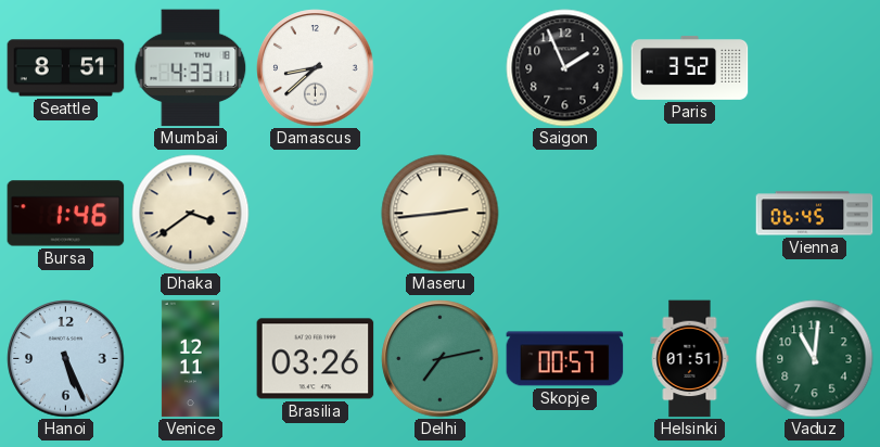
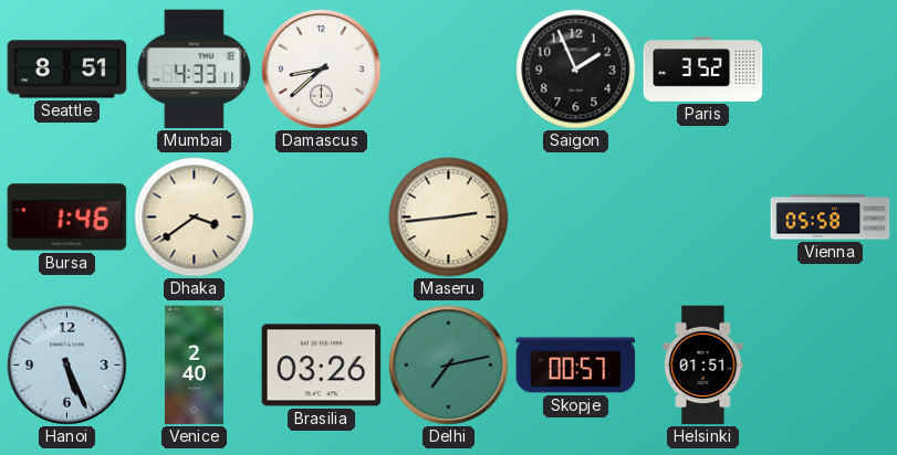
Vienna: 06:45 -> 05:58 (831, 218)
Venice: 12:11 -> 2:40 (194, 366)
Vaduz: 11:01 -> none (815, 359)
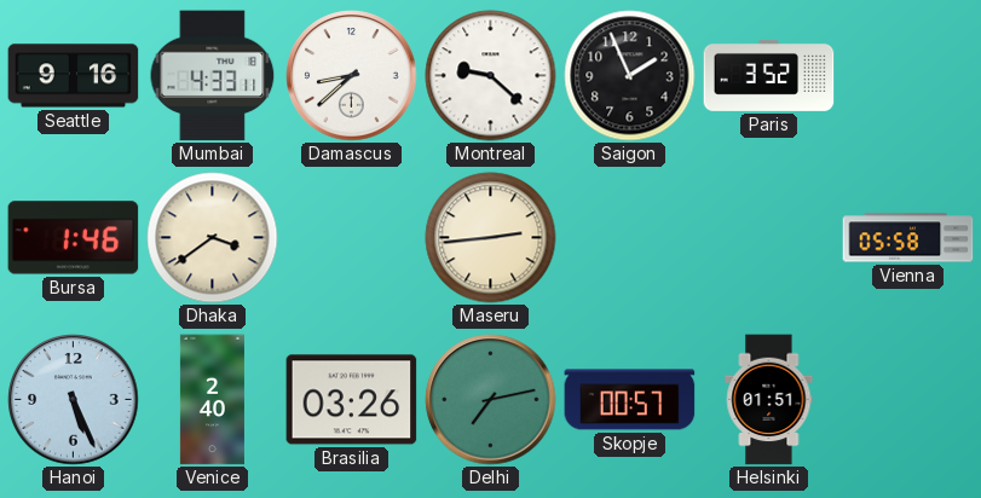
Seattle: 8:51 -> 9:16 (74, 76)
Montreal: none -> 9:22 (491, 76)
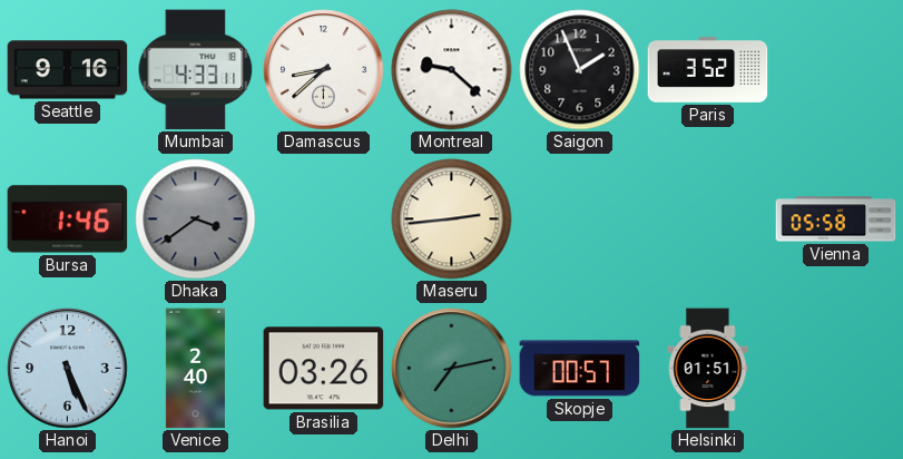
Dhaka dial: cream -> grey (196, 219)
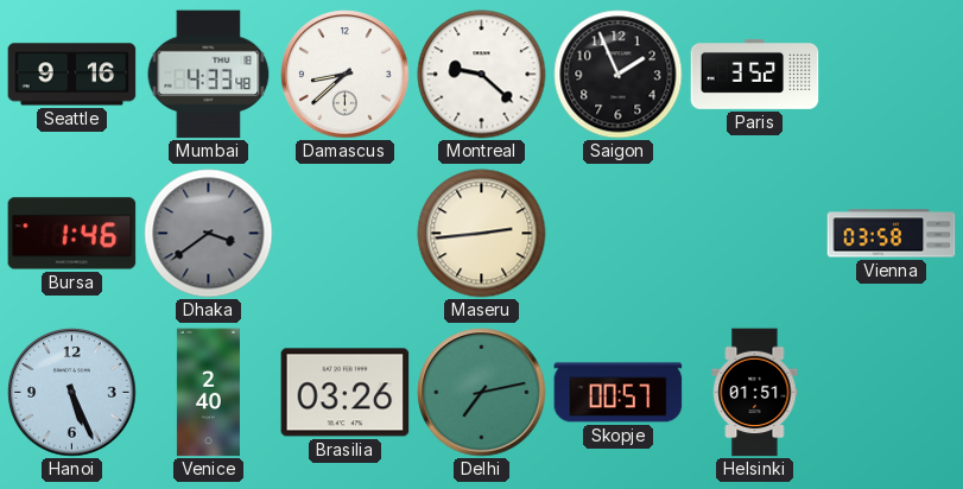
Mumbai: 4:33:11 -> 4:33:48 (209, 75)
Vienna: 05:58 -> 03:58 (892, 234)
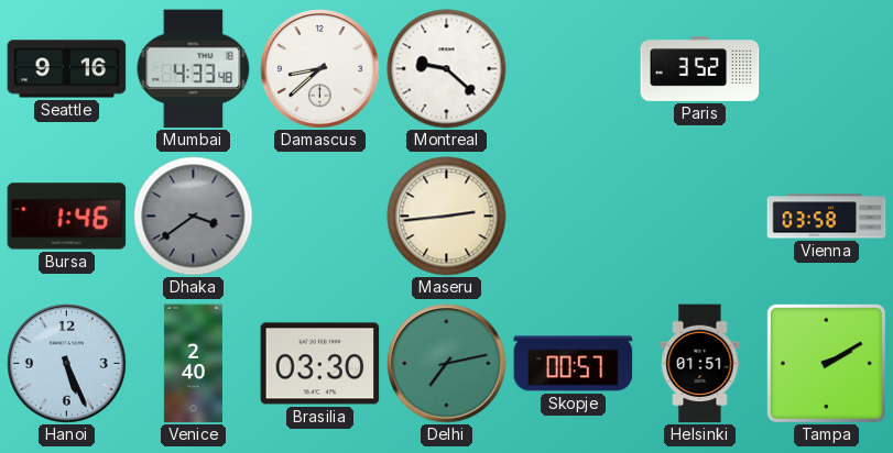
Saigon: 1:56 -> none (619, 75)
Brasilia: 03:26 -> 03:30 (320, 364)
Tampa: none -> 2:10 (826, 363)
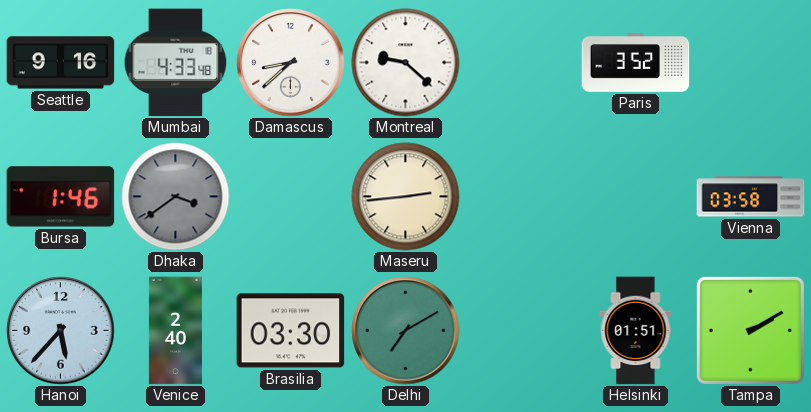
Hanoi: 5:26 -> 5:37 (61, 331)
Delhi: 7:13 -> 7:10 (406, 331)
Skopje: 00:57 -> none (574, 364)
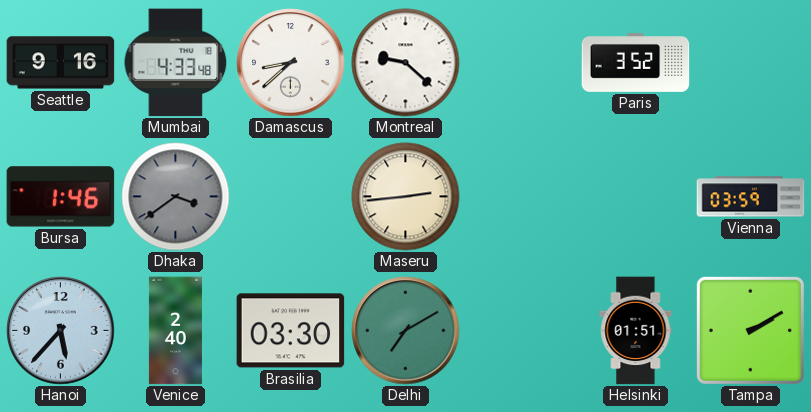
Vienna: 03:58 -> 03:59 (751, 197)
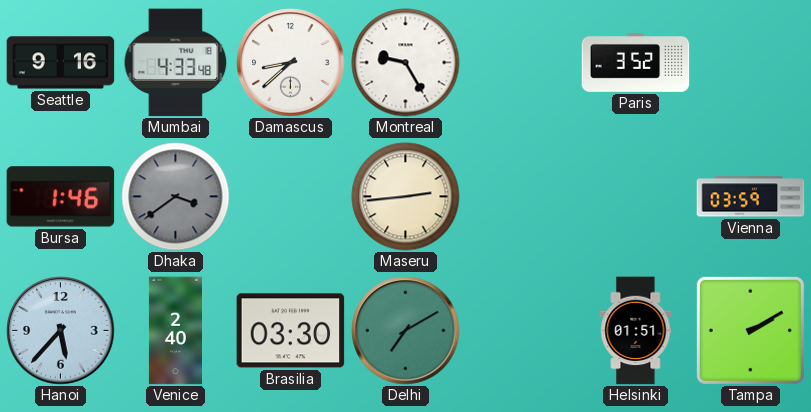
Montreal: 9:22 -> 9:25 (406, 63)
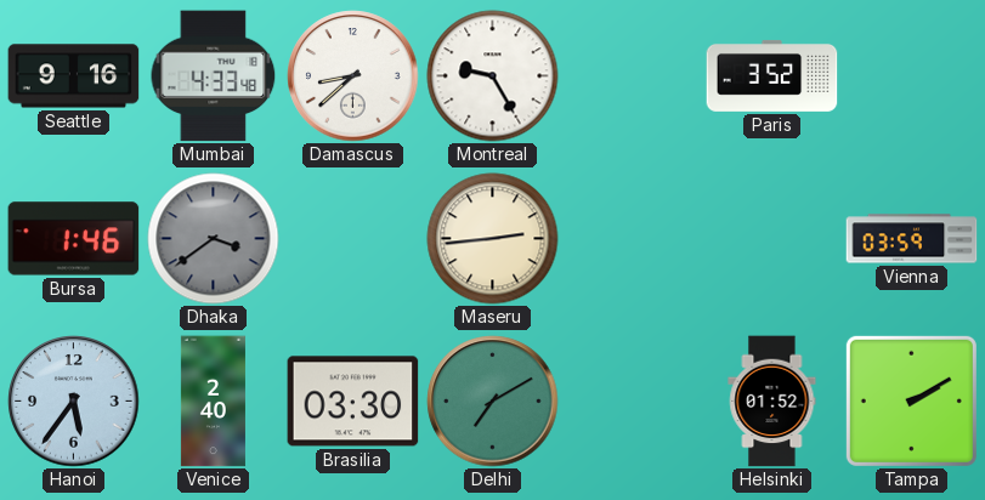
Hanoi: 5:37 -> 5:36 (74, 402)
Helsinki: 01:51 -> 01:52 (772, 402)
